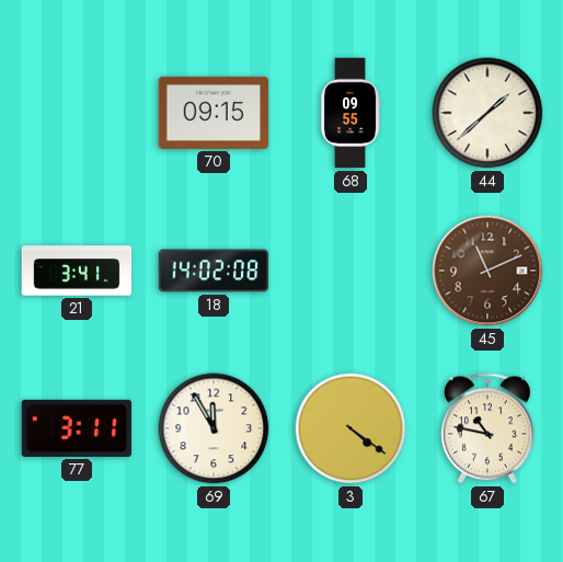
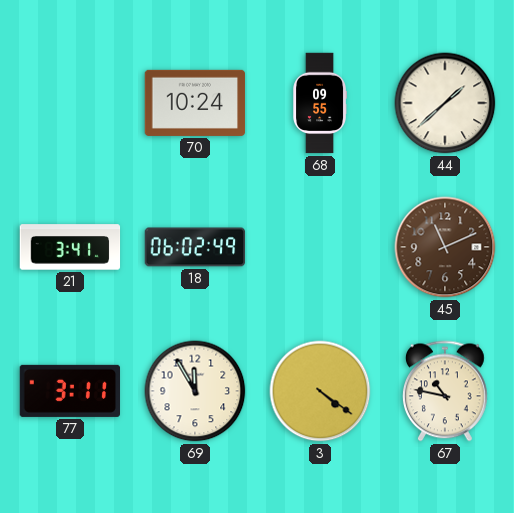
70: 09:15 -> 10:24 (195, 103)
18: 14:02 -> 06:02 (195, 247)
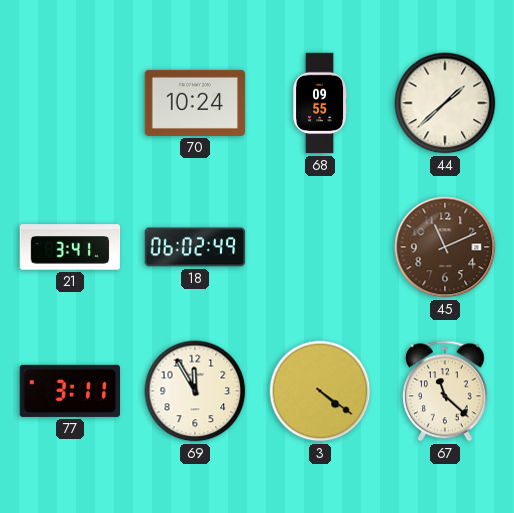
67: 10:47 -> 11:22 (445, 391)
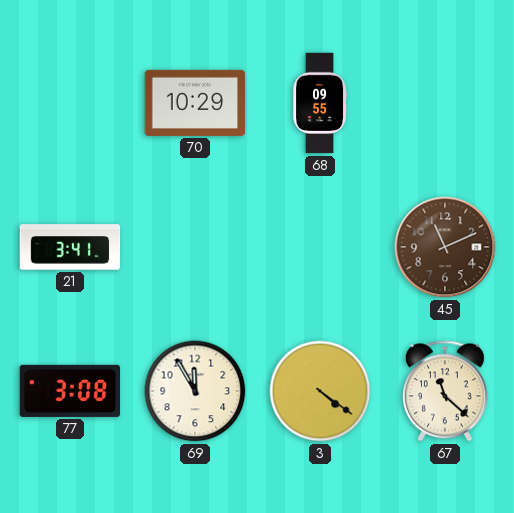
70: 10:24 -> 10:29 (195, 103)
44: 1:38 -> none (445, 103)
18: 06:02 -> none (195, 247)
77: 3:11 -> 3:08 (69, 391)
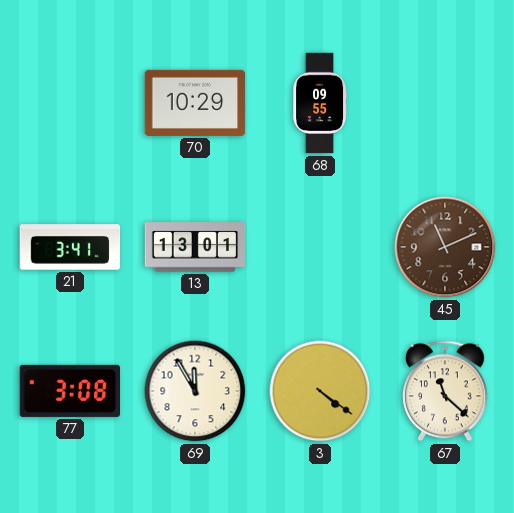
13: none -> 13:01 (195, 247)
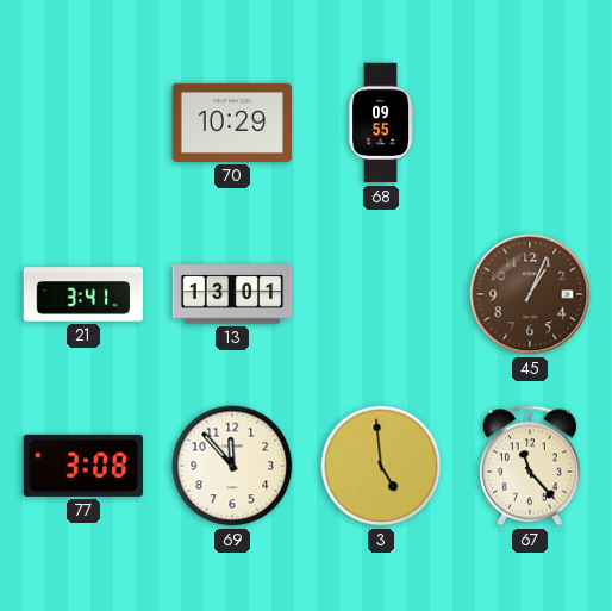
45: 11:11 -> 1:04 (530, 294)
69: 11:55 -> 11:53 (232, 466)
3: 4:21 -> 4:59 (381, 466)
67: 11:22 -> 11:23 (530, 466)
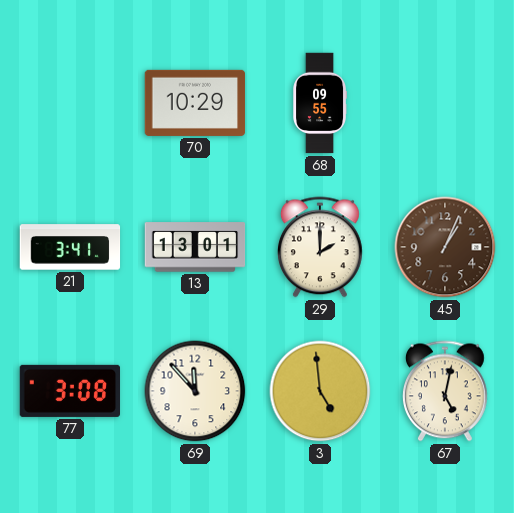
29: none -> 2:00 (320, 247)
67: 11:23 -> 5:02 (445, 391)
